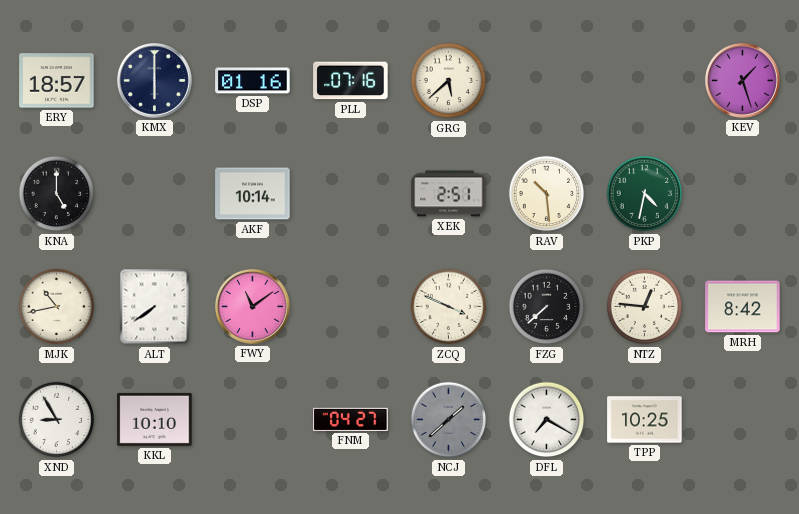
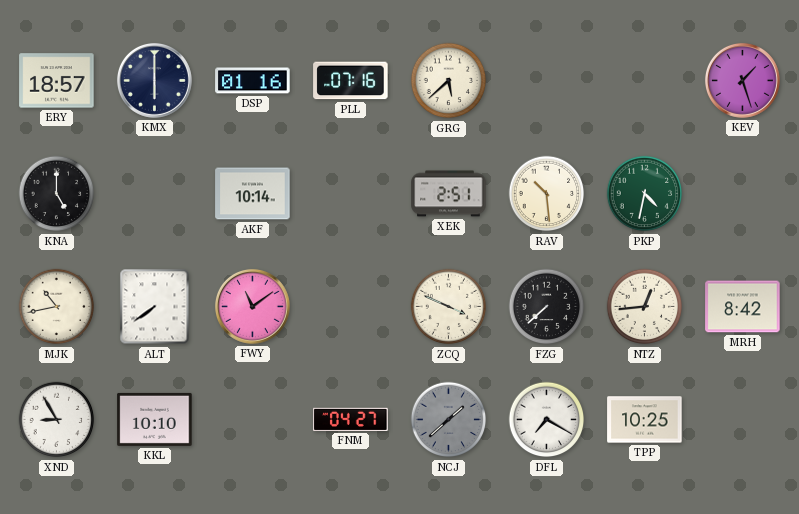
NTZ: 12:46 -> 12:44 (645, 307)
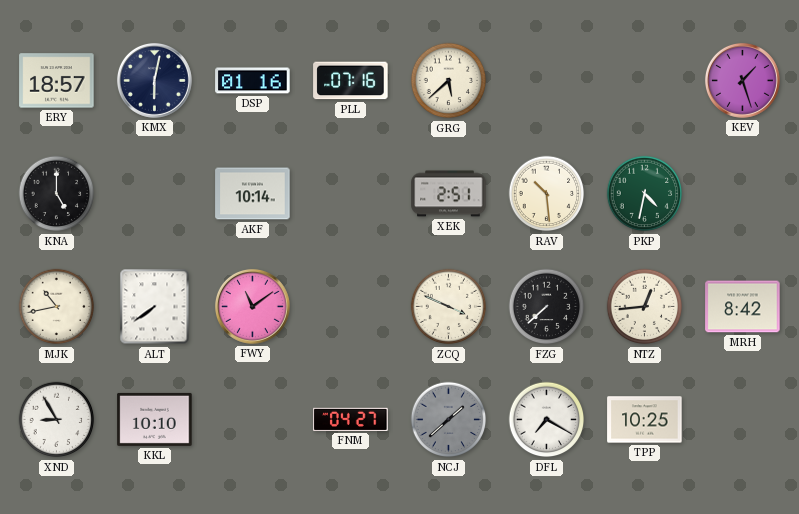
KMX: 6:00 -> 6:02 (154, 80)
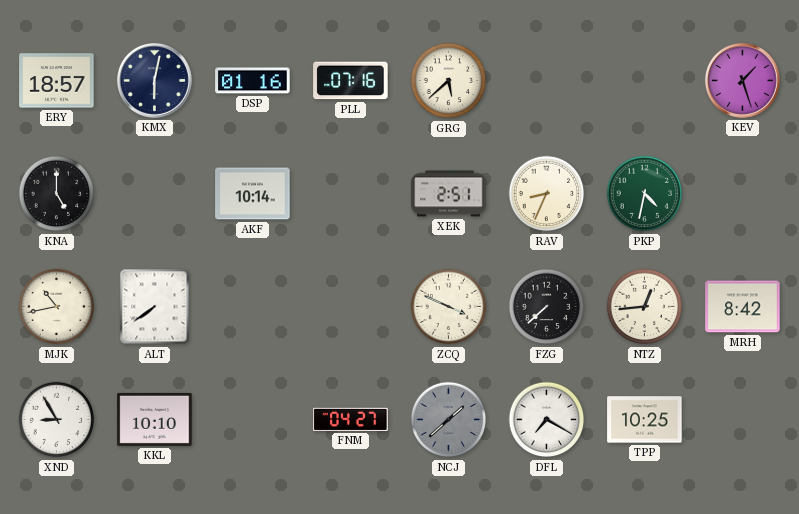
RAV: 10:29 -> 8:34 (547, 194)
FWY: 11:09 -> none (252, 306)
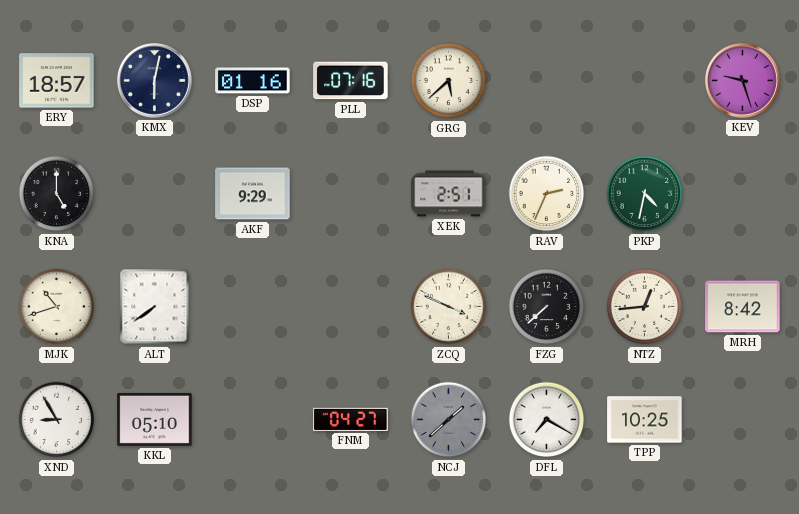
KEV: 1:27 -> 9:27 (742, 80)
AKF: 10:14 -> 9:29 (253, 194)
RAV: 8:34 -> 2:34 (547, 194)
MJK: 10:43 -> 10:42 (57, 307)
KKL: 10:10 -> 05:10 (155, 419)
